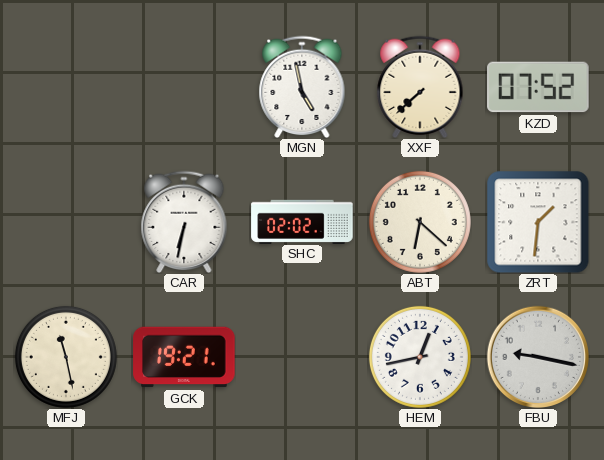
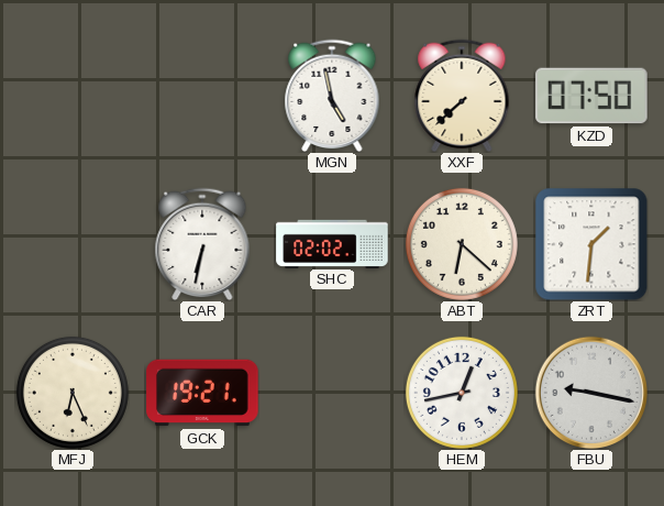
KZD: 07:52 -> 07:50 (591, 96)
MFJ: 11:28 -> 6:26 (73, 393)
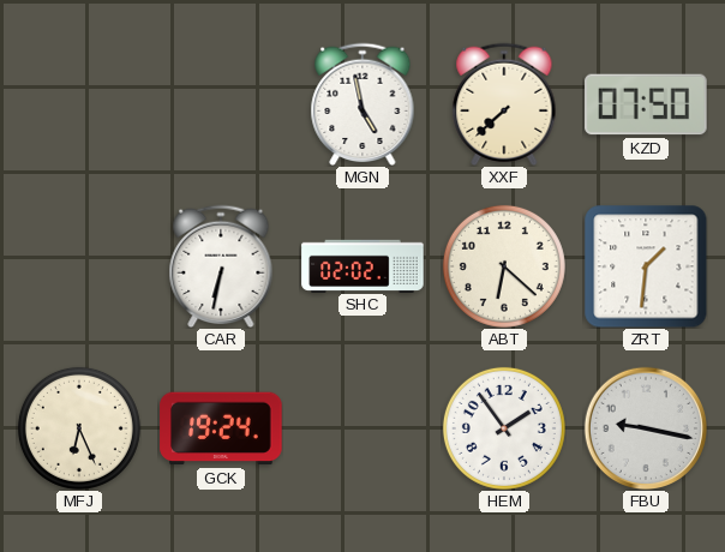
GCK: 19:21 -> 19:24 (221, 428)
HEM: 12:43 -> 1:54 (504, 428)
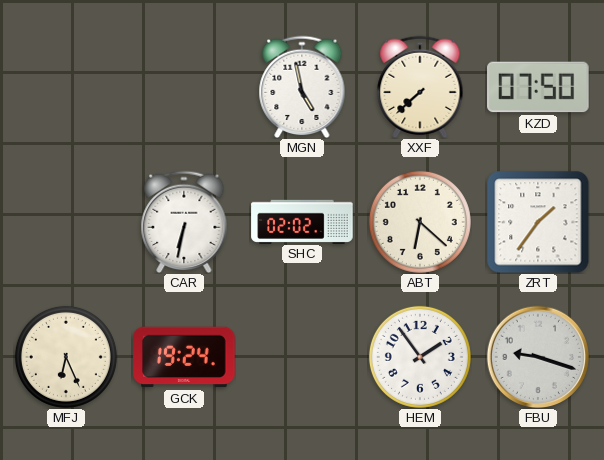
ZRT: 1:31 -> 1:36 (538, 222)
FBU: 9:17 -> 9:18 (537, 356)
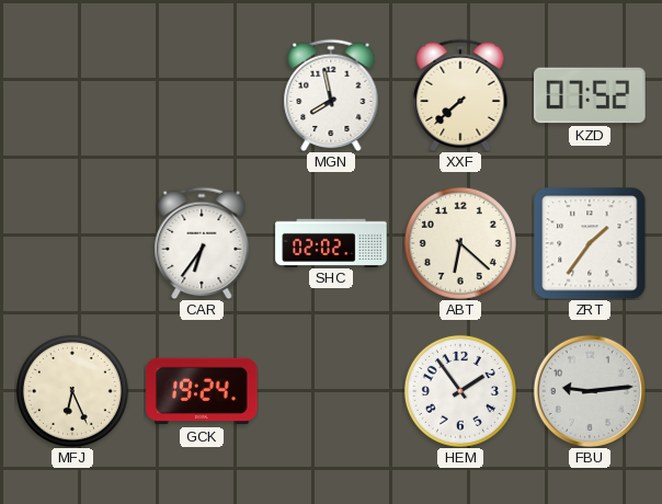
MGN: 4:58 -> 7:58 (331, 95)
KZD: 07:50 -> 07:52 (590, 95)
CAR: 6:32 -> 6:36 (202, 243)
FBU: 9:18 -> 9:14 (589, 390)
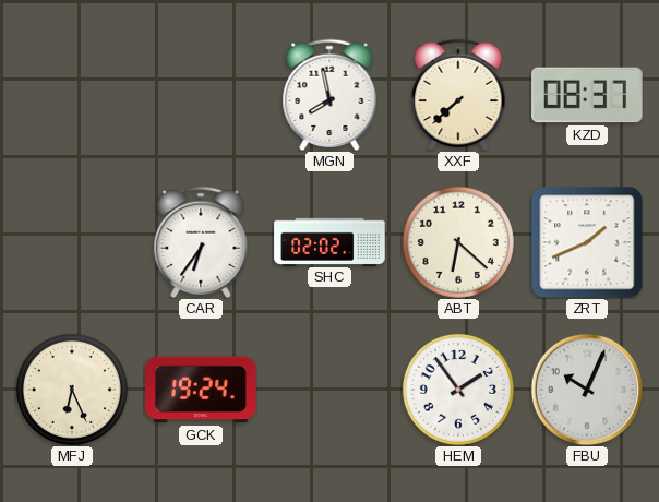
KZD: 07:52 -> 08:37 (587, 95)
ZRT: 1:36 -> 1:41 (587, 242)
FBU: 9:14 -> 10:04 (586, 389)
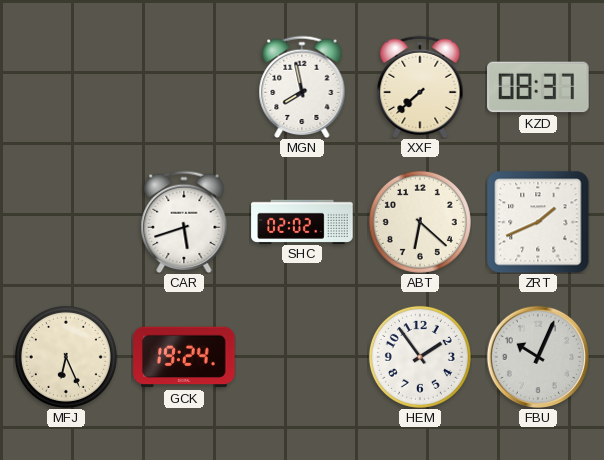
CAR: 6:36 -> 5:42 (184, 222)
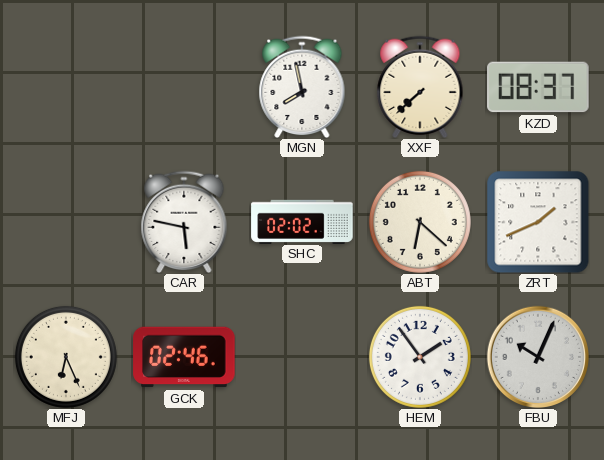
CAR: 5:42 -> 5:47 (184, 222)
GCK: 19:24 -> 02:46 (184, 357)
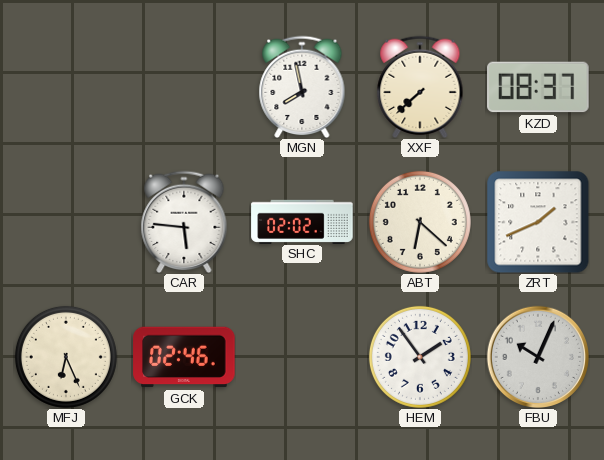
CAR: 5:47 -> 5:46 (184, 222)
